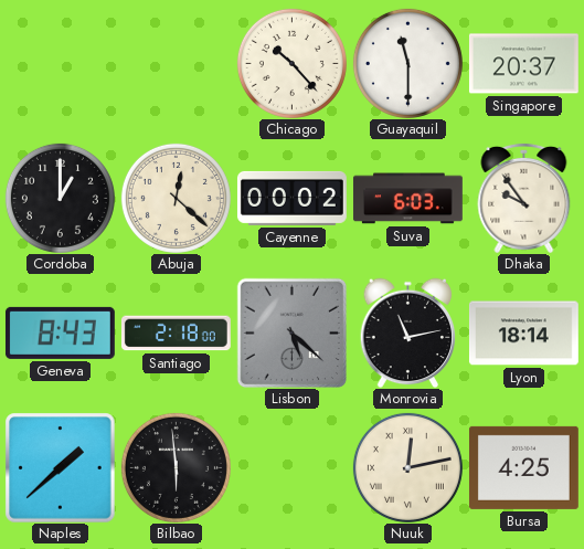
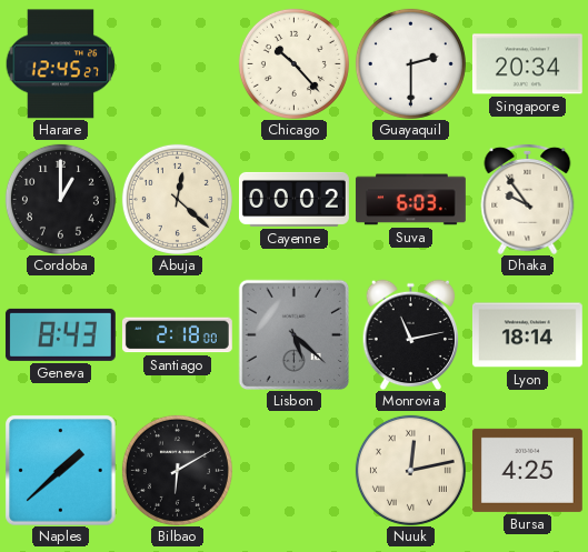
Harare: none -> 12:45 (60, 64)
Guayaquil: 11:30 -> 2:30 (410, 63)
Singapore: 20:37 -> 20:34 (527, 64)
Bilbao: 5:59 -> 6:10 (177, 470)
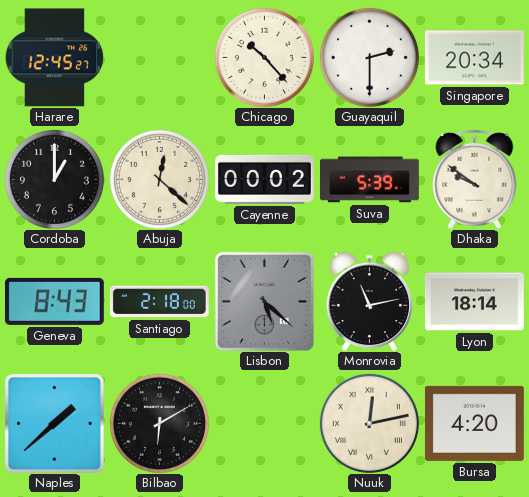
Suva: 6:03 -> 5:39 (369, 180)
Dhaka: 9:54 -> 9:51 (475, 179)
Bursa: 4:25 -> 4:20 (474, 423)
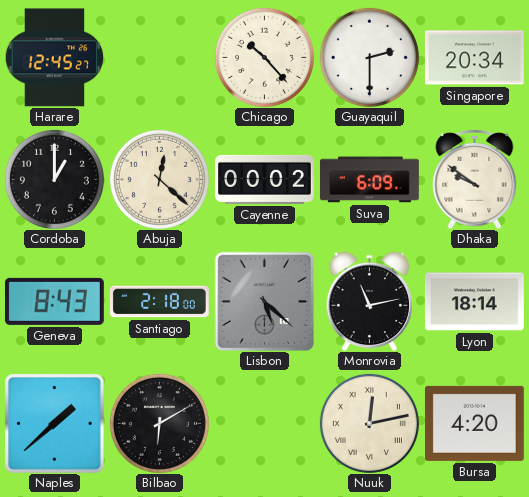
Suva: 5:39 -> 6:09 (369, 180)
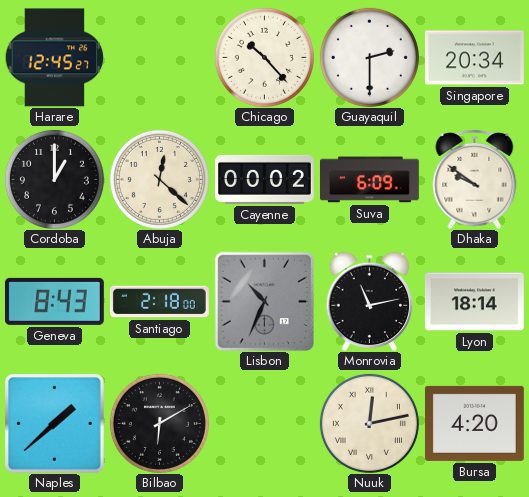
Lisbon: 5:22 -> 10:34 (264, 301)
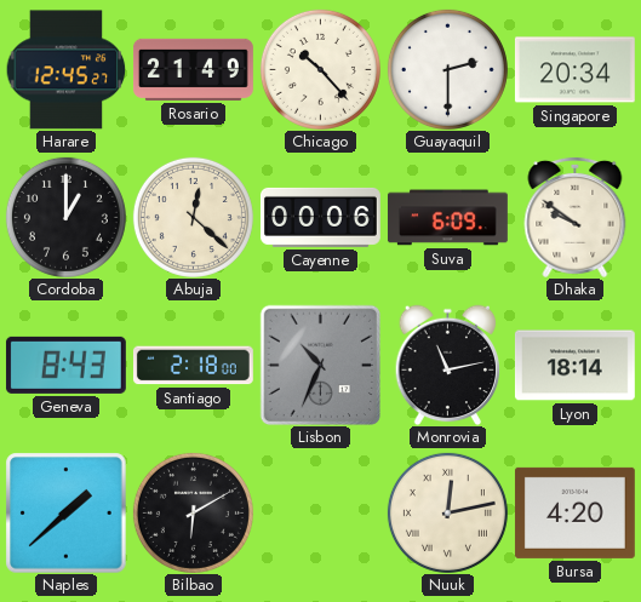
Rosario: none -> 21:49 (194, 69)
Cayenne: 00:02 -> 00:06 (320, 217)
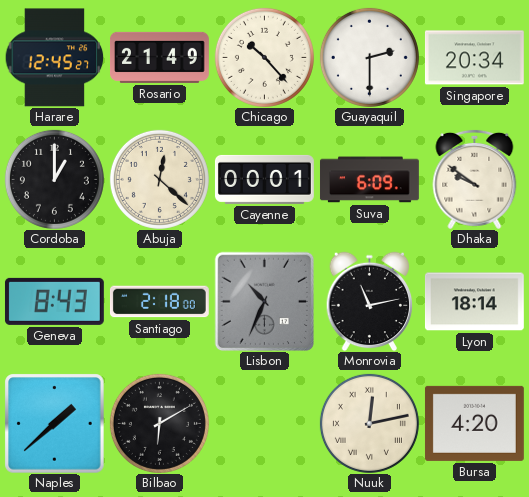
Cayenne: 00:06 -> 00:01 (264, 179)
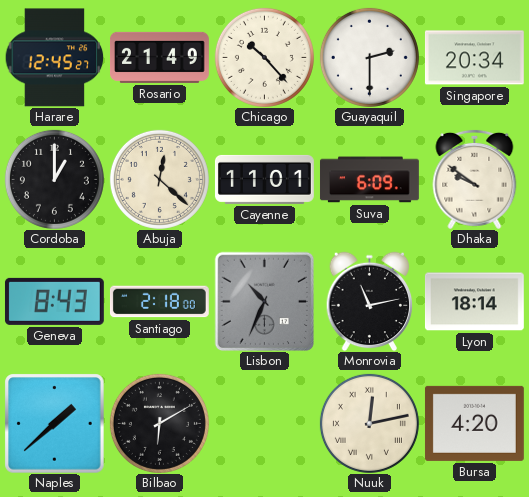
Cayenne: 00:01 -> 11:01 (264, 179)
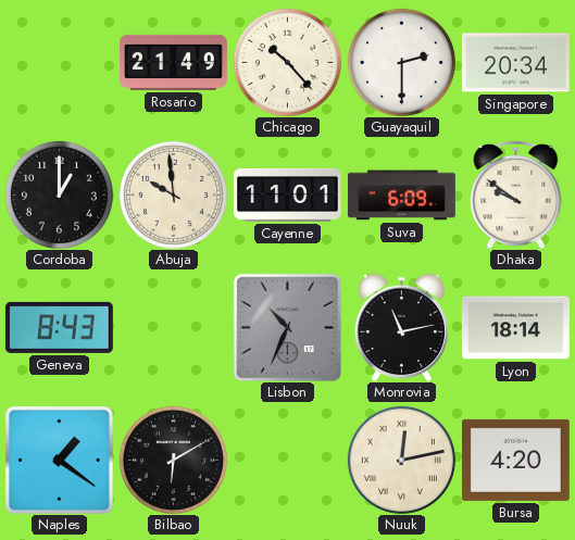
Harare: 12:45 -> none (54, 58)
Abuja: 12:22 -> 9:59 (173, 194)
Santiago: 2:18 -> none (159, 302)
Naples: 1:38 -> 1:21 (59, 460)
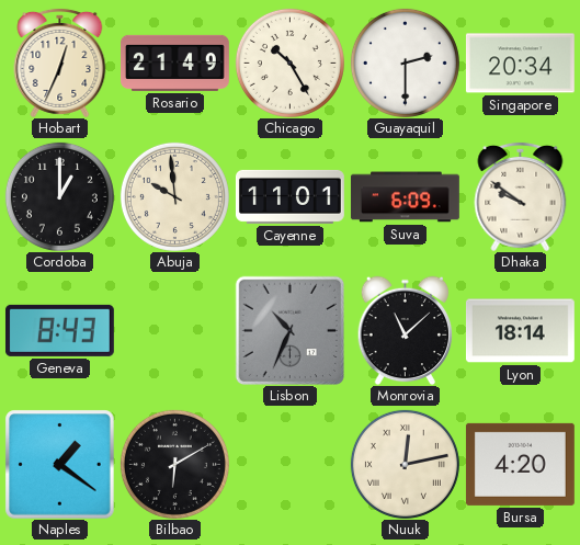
Hobart: none -> 12:34 (60, 63)
Chicago: 10:23 -> 10:25 (289, 63)
Monrovia: 11:13 -> 11:08 (406, 330)
